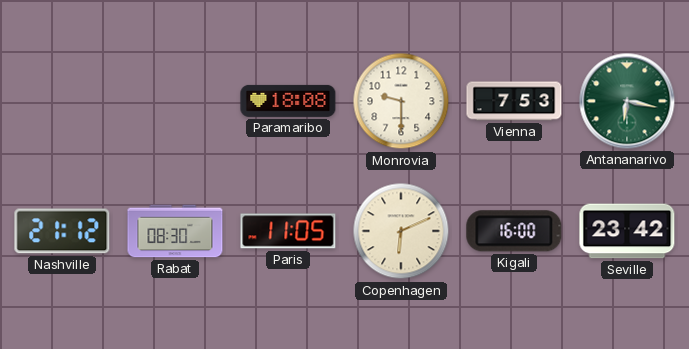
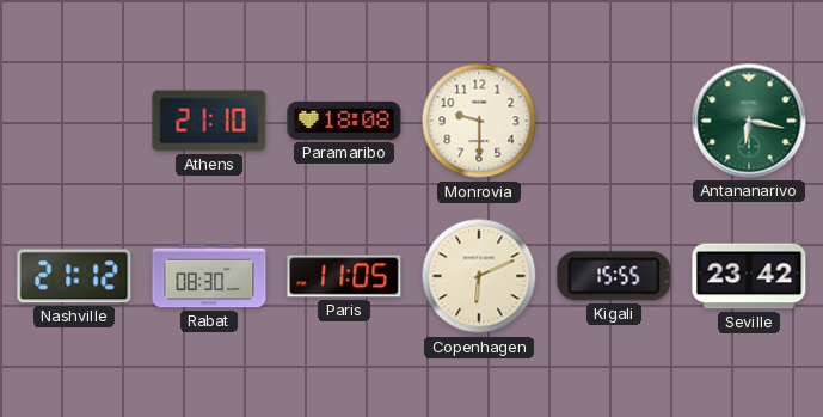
Athens: none -> 21:10 (209, 121)
Vienna: 7:53 -> none (514, 101)
Kigali: 16:00 -> 15:55 (614, 276)
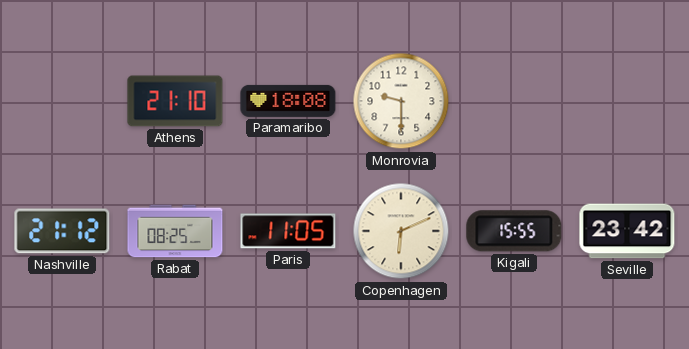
Antananarivo: 6:17 -> none (749, 121)
Rabat: 08:30 -> 08:25 (175, 231)
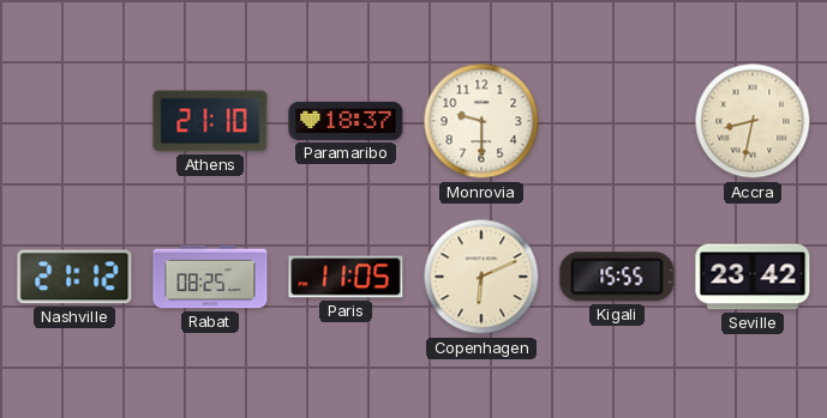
Paramaribo: 18:08 -> 18:37 (346, 121)
Accra: none -> 8:32 (753, 121)
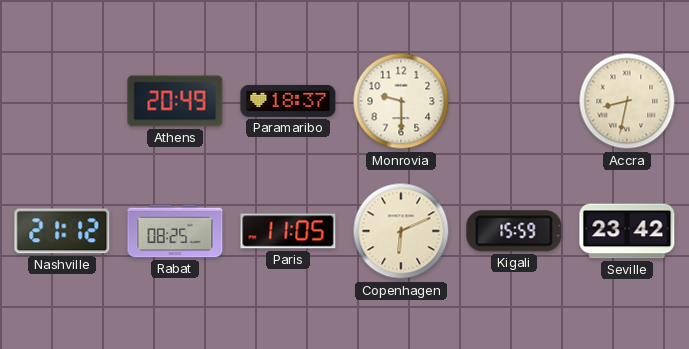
Athens: 21:10 -> 20:49 (175, 101)
Kigali: 15:55 -> 15:59 (514, 231)
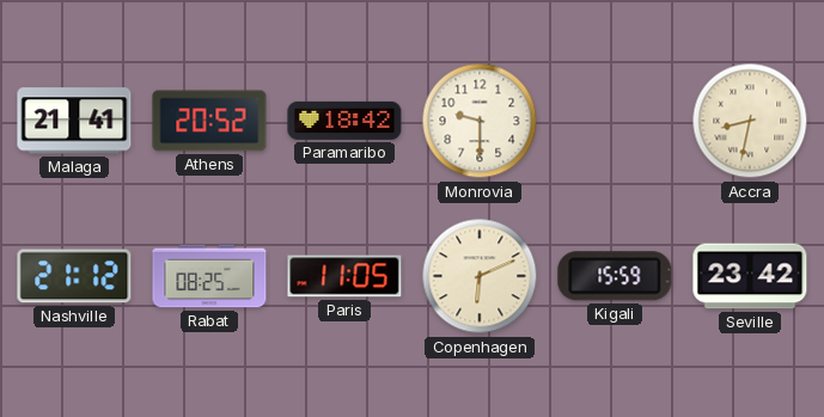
Malaga: none -> 21:41 (74, 121)
Athens: 20:49 -> 20:52 (209, 121)
Paramaribo: 18:37 -> 18:42 (344, 121)
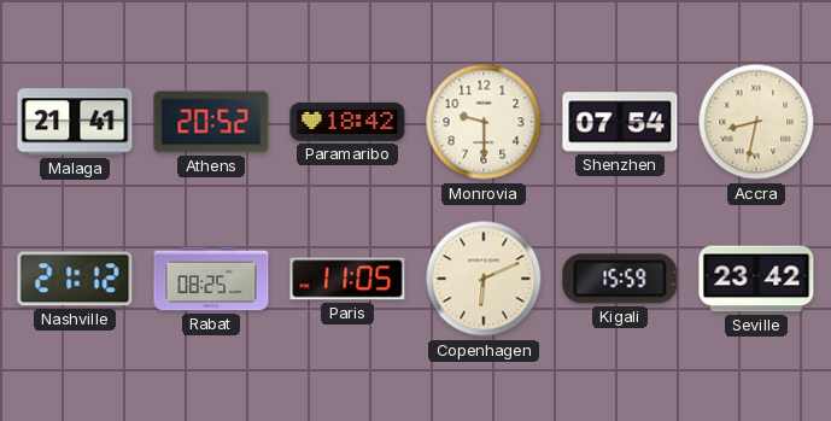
Shenzhen: none -> 07:54 (620, 122)
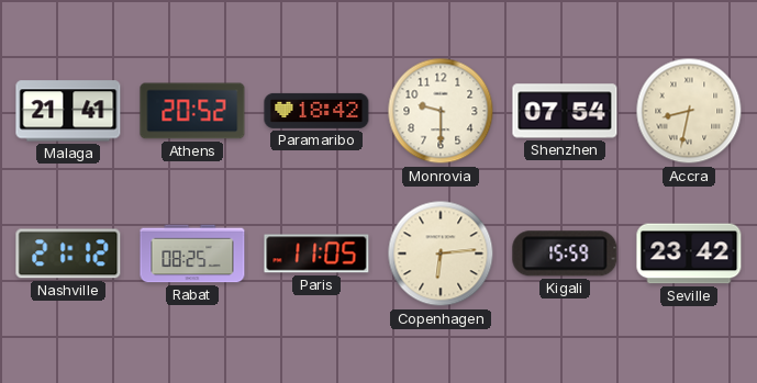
Copenhagen: 6:11 -> 6:14 (441, 254)
